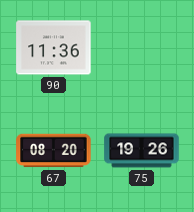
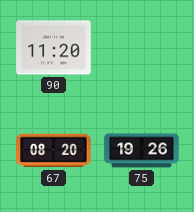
90: 11:36 -> 11:20 (54, 48)
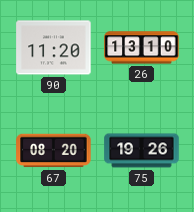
26: none -> 13:10 (142, 48)
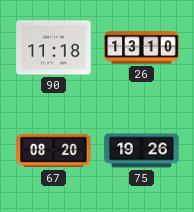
90: 11:20 -> 11:18 (54, 48)
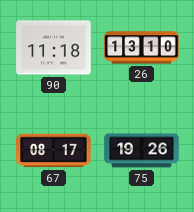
67: 08:20 -> 08:17 (54, 151)
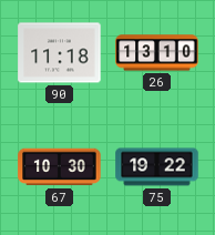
67: 08:17 -> 10:30 (60, 167)
75: 19:26 -> 19:22 (157, 167)
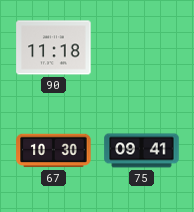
26: 13:10 -> none (157, 53)
75: 19:22 -> 09:41 (142, 151)
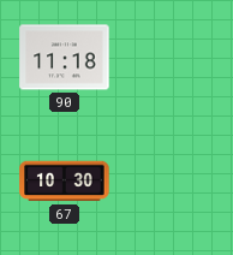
75: 09:41 -> none (142, 151)
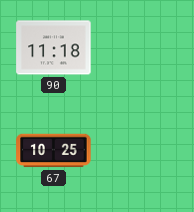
67: 10:30 -> 10:25 (54, 151)
